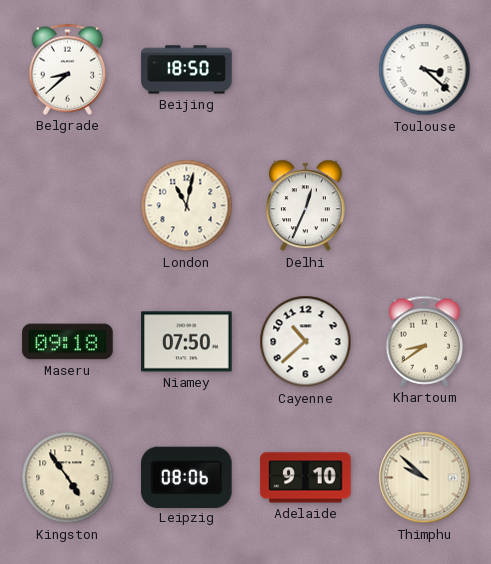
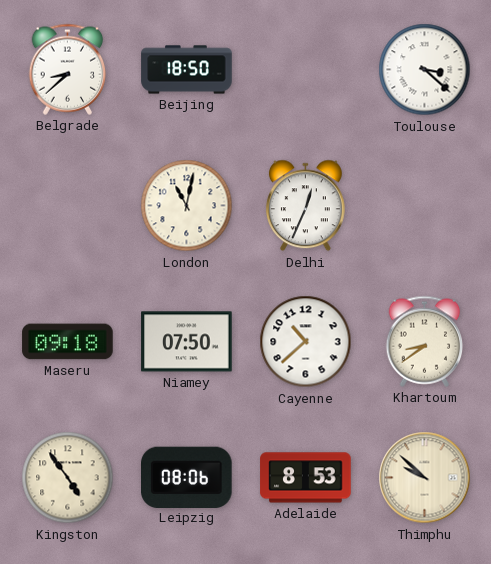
Adelaide: 9:10 -> 8:53 (306, 478)
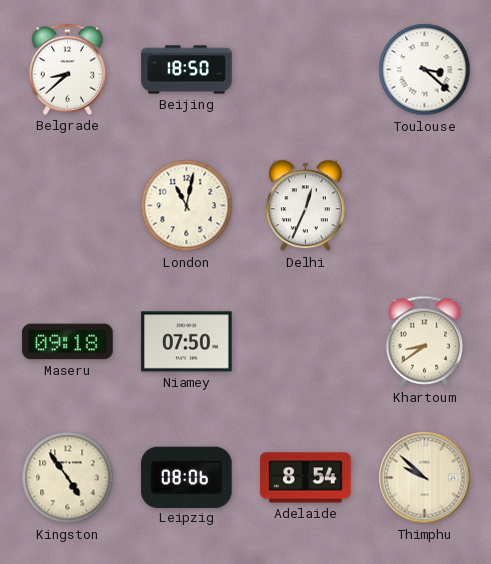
Cayenne: 10:38 -> none (306, 342)
Adelaide: 8:53 -> 8:54 (306, 478)
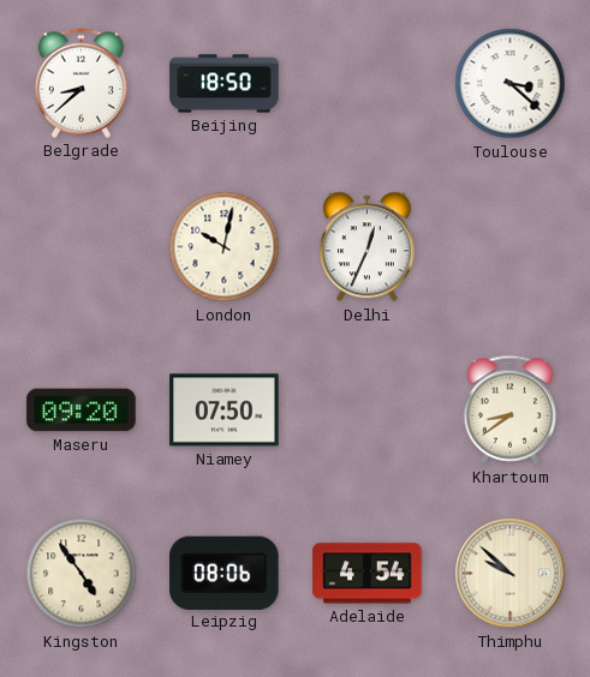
London: 11:02 -> 10:02 (225, 247)
Maseru: 09:18 -> 09:20 (82, 411)
Adelaide: 8:54 -> 4:54 (368, 574)
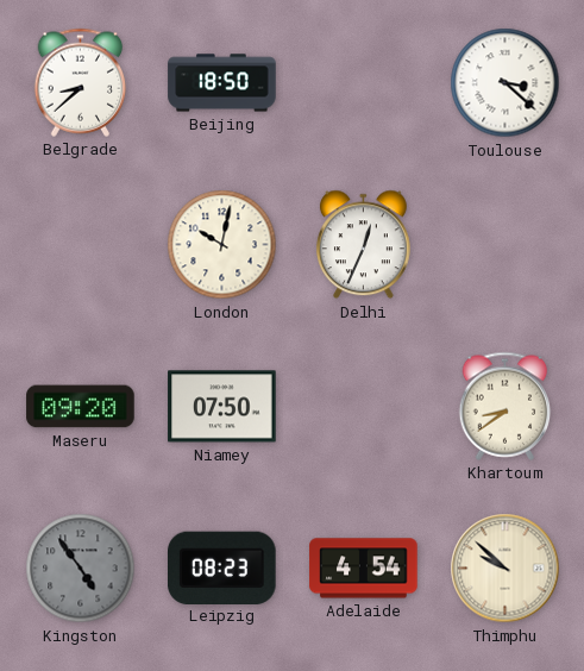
Kingston dial: cream -> grey (81, 569)
Leipzig: 08:06 -> 08:23 (222, 567)
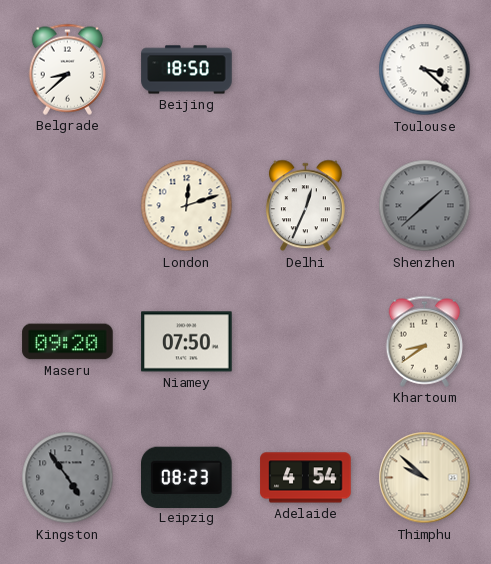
London: 10:02 -> 12:12 (187, 206)
Shenzhen: none -> 1:38 (425, 206)
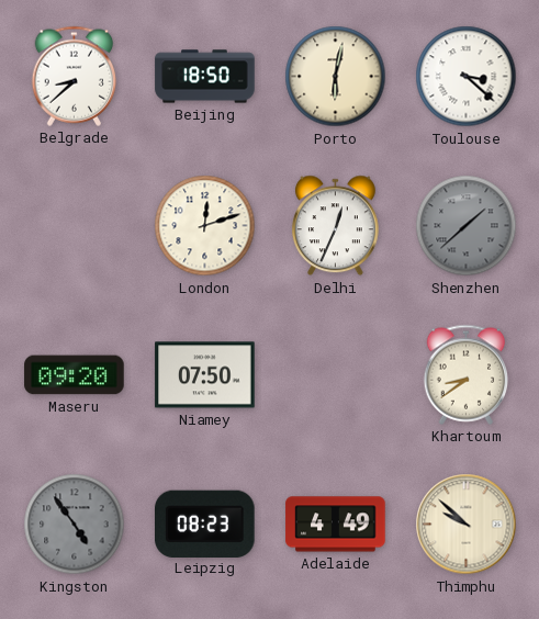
Porto: none -> 6:02 (336, 77)
Adelaide: 4:54 -> 4:49 (336, 525)
